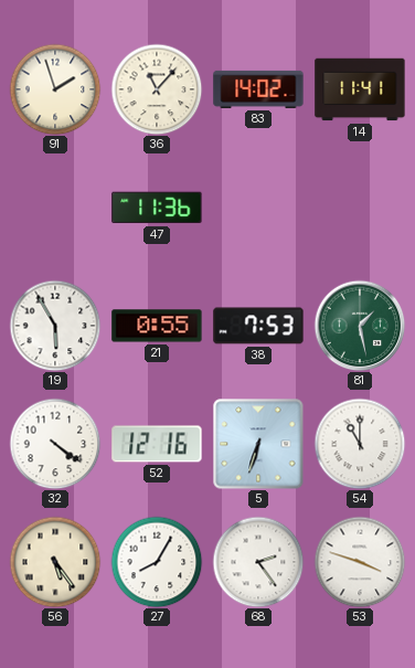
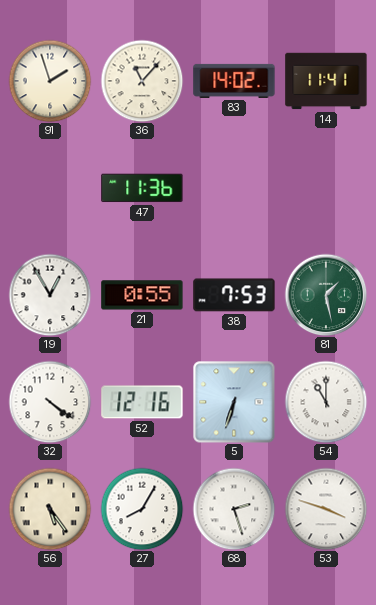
19: 5:55 -> 12:55 (50, 295)
68: 2:24 -> 2:27 (234, 509)
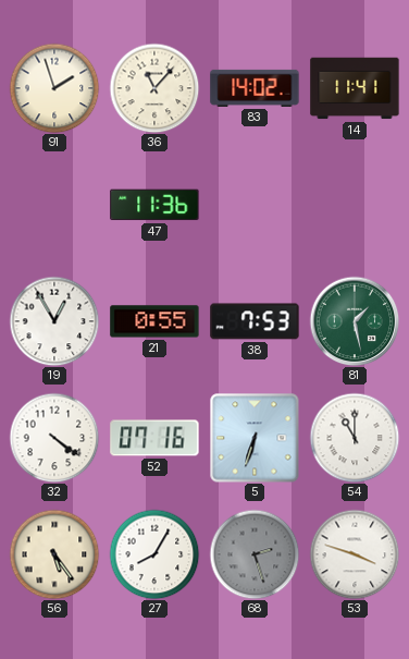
52: 12:16 -> 07:16 (154, 438)
68 dial: white -> grey (255, 554)
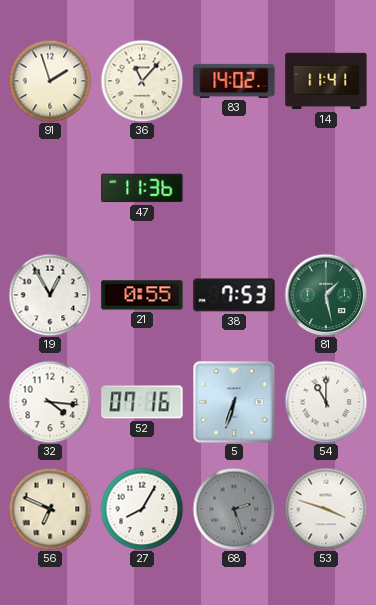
32: 4:21 -> 4:16 (50, 402)
56: 5:24 -> 6:49 (50, 509)
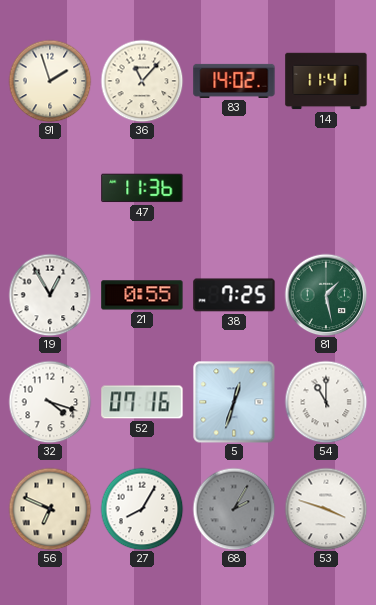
38: 7:53 -> 7:25 (234, 295)
32: 4:16 -> 4:18 (50, 402)
5: 6:33 -> 12:33 (234, 402)
68: 2:27 -> 2:05 (234, 509)
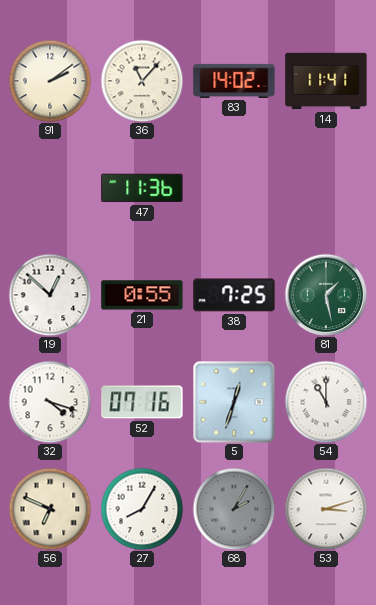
91: 1:57 -> 2:09 (50, 81)
19: 12:55 -> 12:52 (50, 295)
53: 3:48 -> 3:12 (326, 509)
